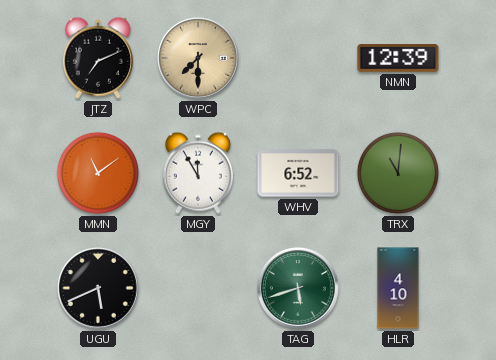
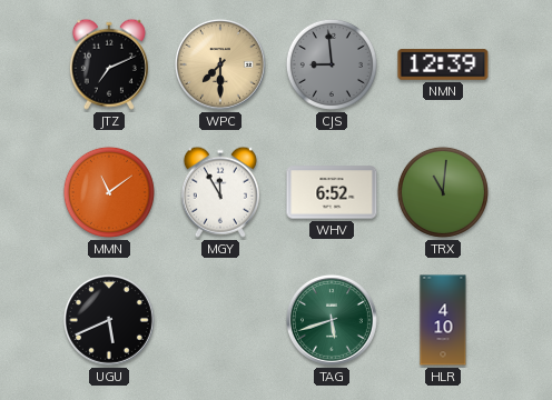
CJS: none -> 8:59 (332, 64)
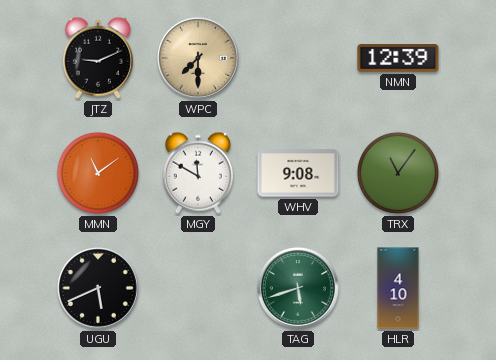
JTZ: 7:11 -> 9:11 (98, 58)
CJS: 8:59 -> none (332, 64)
MGY: 11:55 -> 11:50 (198, 173)
WHV: 6:52 -> 9:08 (298, 173)
TRX: 11:01 -> 11:06 (398, 173)
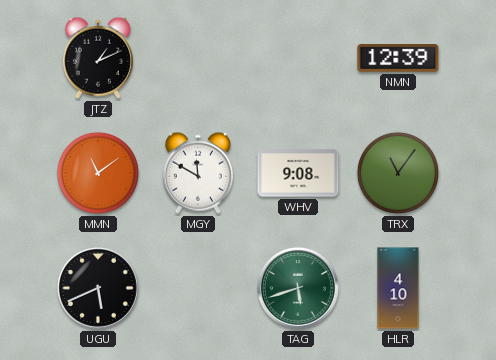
JTZ: 9:11 -> 1:11 (98, 58)
WPC: 7:30 -> none (198, 58)
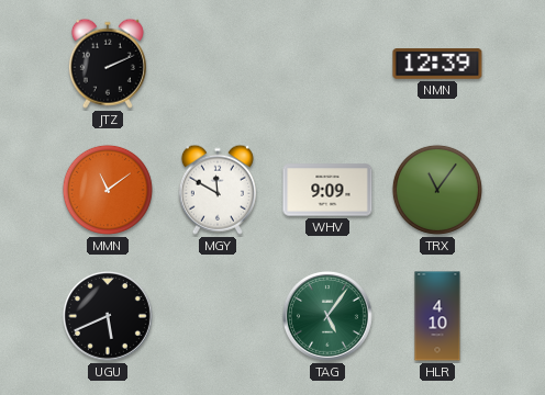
JTZ: 1:11 -> 2:11 (108, 64)
WHV: 9:08 -> 9:09 (327, 190)
TAG: 5:42 -> 5:06 (327, 316)
